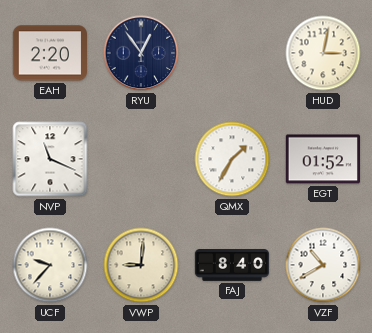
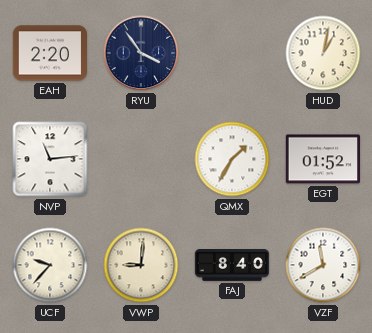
RYU: 12:54 -> 3:54 (141, 53)
HUD: 3:02 -> 1:02 (323, 53)
NVP: 11:19 -> 11:14 (50, 159)
VZF: 10:40 -> 11:40 (323, 265)
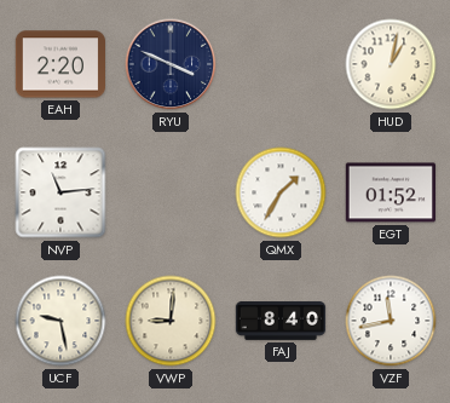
RYU: 3:54 -> 3:49 (171, 64)
UCF: 9:37 -> 9:28 (60, 321)
VZF: 11:40 -> 11:43 (391, 321)
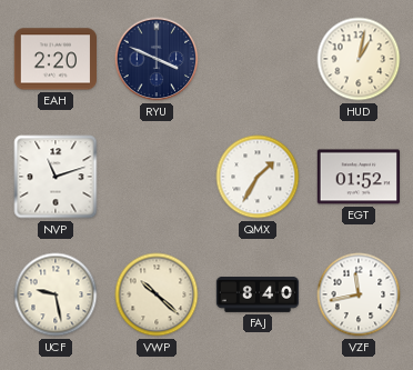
NVP: 11:14 -> 11:12 (56, 177)
VWP: 9:01 -> 10:22 (157, 294)
